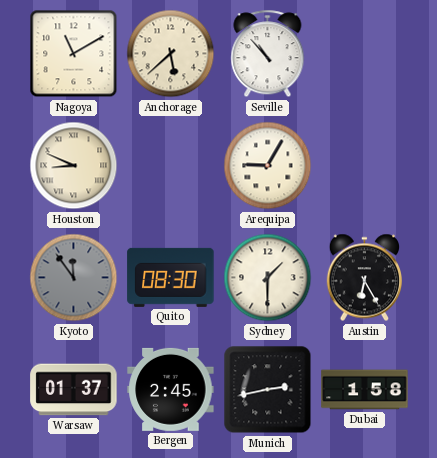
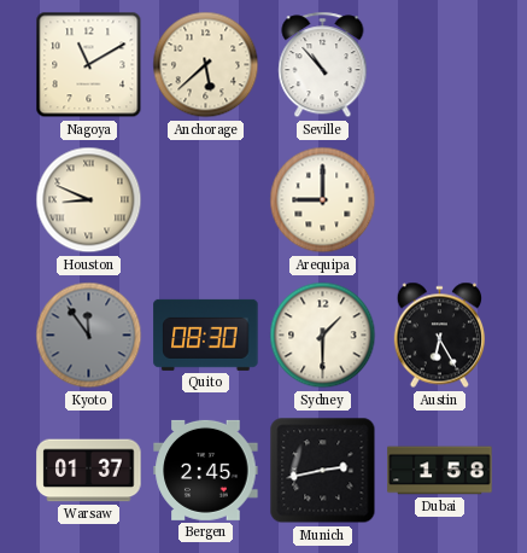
Arequipa: 9:05 -> 9:00 (323, 200)
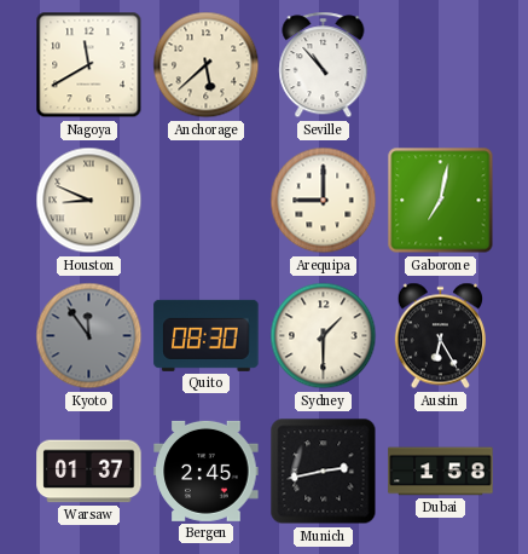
Nagoya: 11:10 -> 11:40 (89, 65)
Gaborone: none -> 7:02 (441, 201)
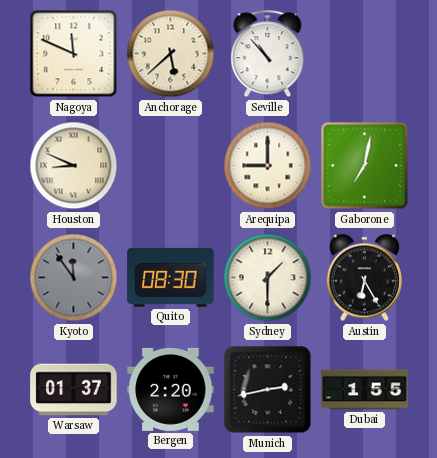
Nagoya: 11:40 -> 11:49 (74, 54)
Bergen: 2:45 -> 2:20 (171, 389)
Dubai: 1:58 -> 1:55 (365, 390)
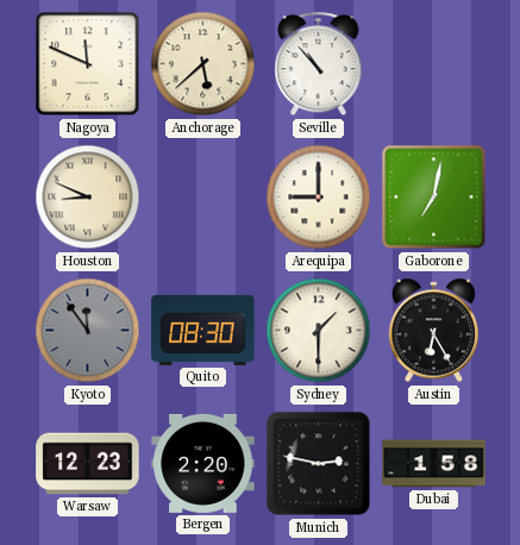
Warsaw: 01:37 -> 12:23 (88, 464)
Munich: 2:43 -> 2:47 (319, 464)
Dubai: 1:55 -> 1:58 (434, 464)
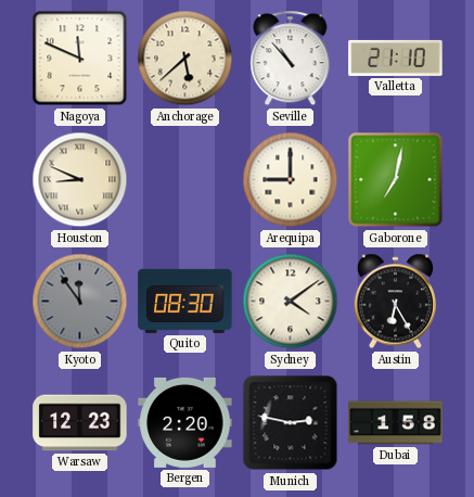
Valletta: none -> 21:10 (396, 58)
Sydney: 1:30 -> 4:09 (291, 302)
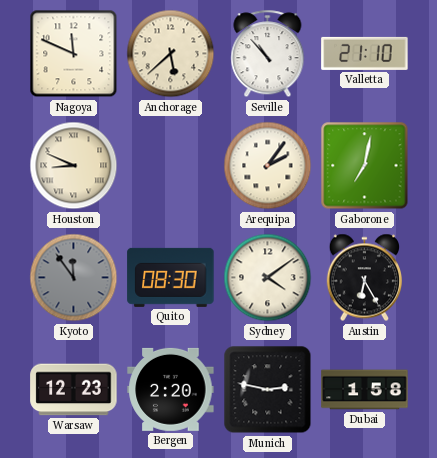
Arequipa: 9:00 -> 2:06 (268, 166)
